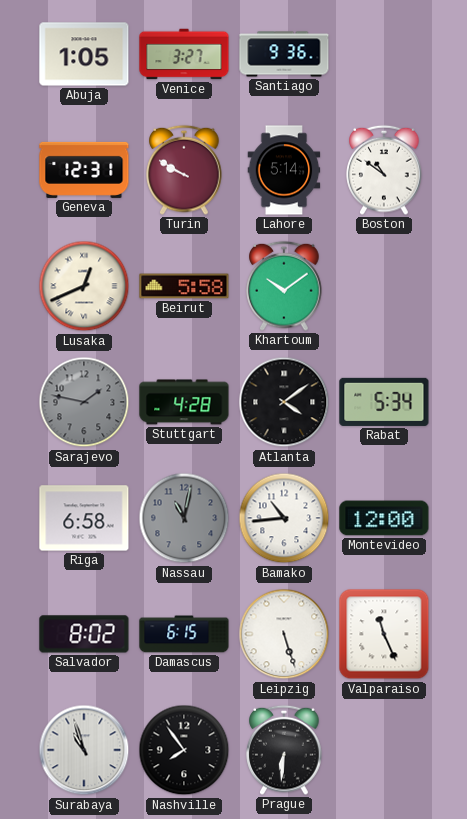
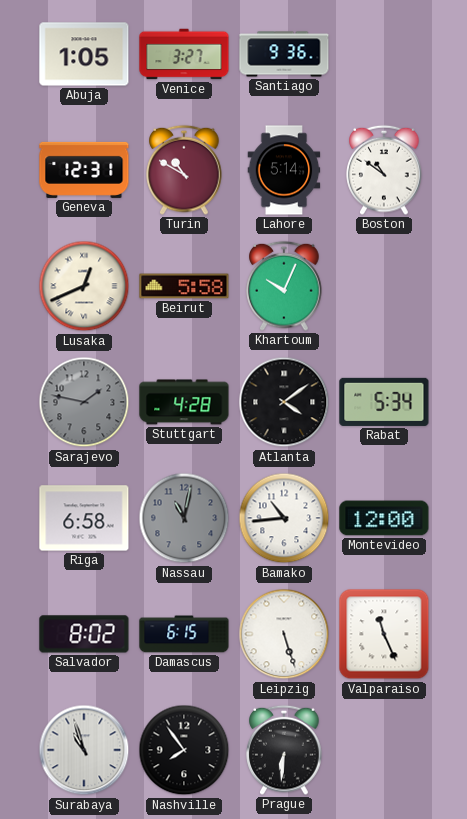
Turin: 9:50 -> 10:50 (184, 170)
Khartoum: 10:09 -> 10:04 (284, 286)
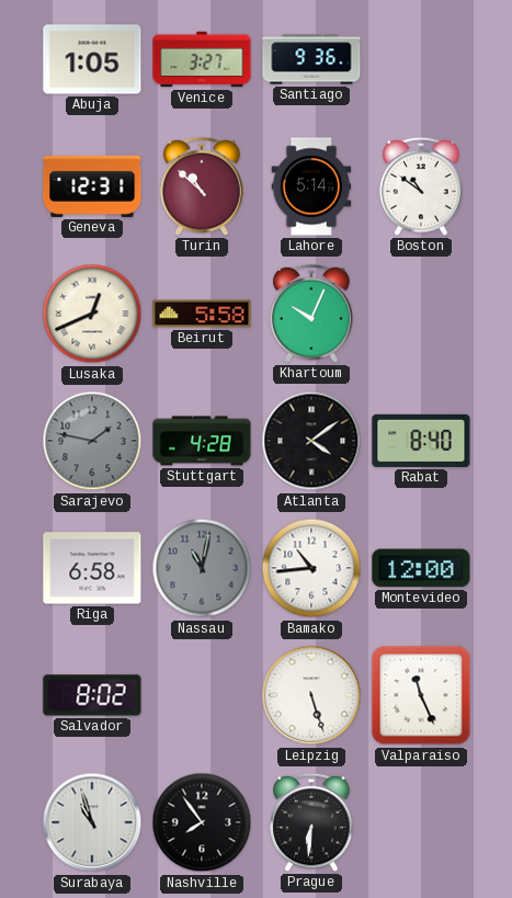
Turin: 10:50 -> 10:52 (202, 186)
Rabat: 5:34 -> 8:40 (421, 441)
Damascus: 6:15 -> none (184, 634)
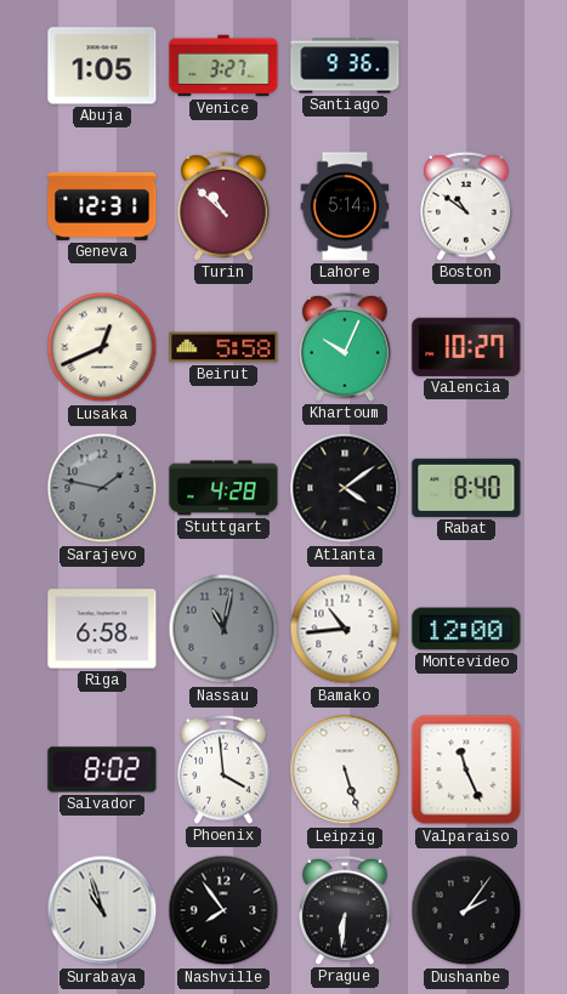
Valencia: none -> 10:27 (466, 347)
Phoenix: none -> 3:59 (223, 769)
Dushanbe: none -> 2:06 (466, 910)
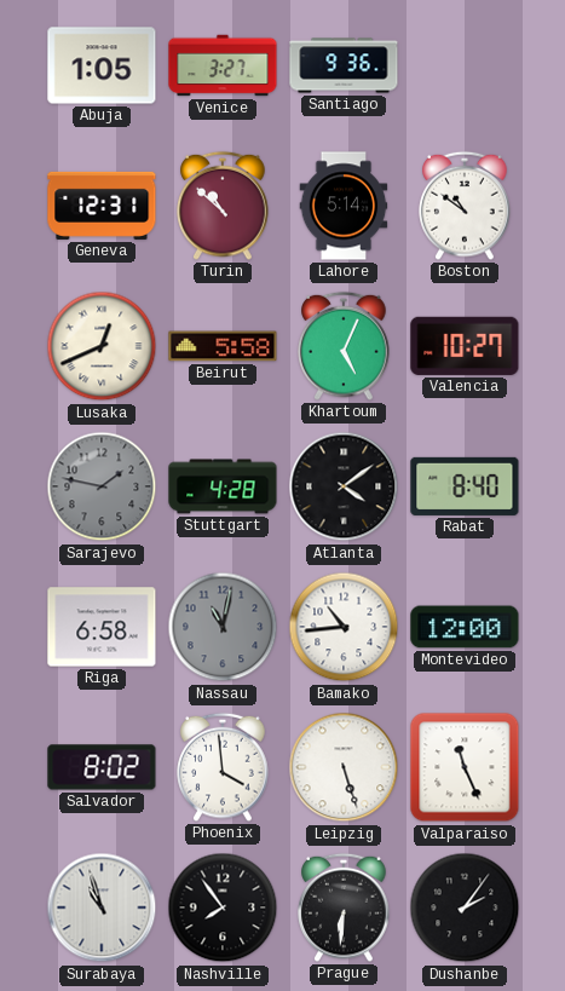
Khartoum: 10:04 -> 5:04 (344, 346)
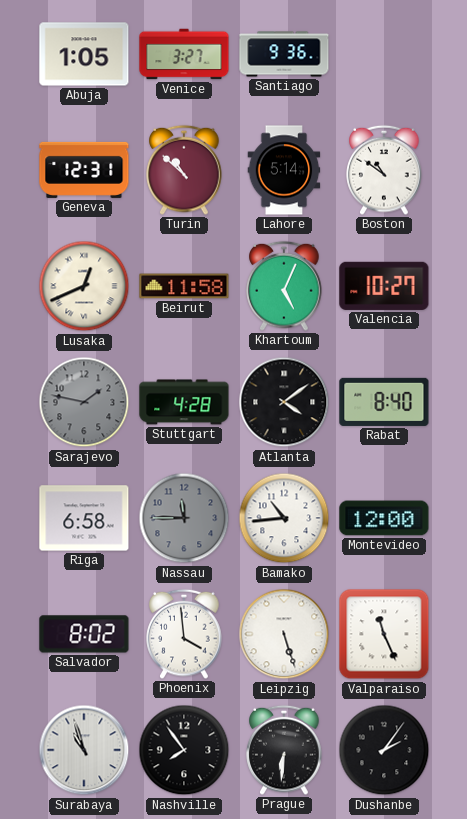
Beirut: 5:58 -> 11:58 (184, 286)
Nassau: 11:02 -> 11:45 (184, 518)
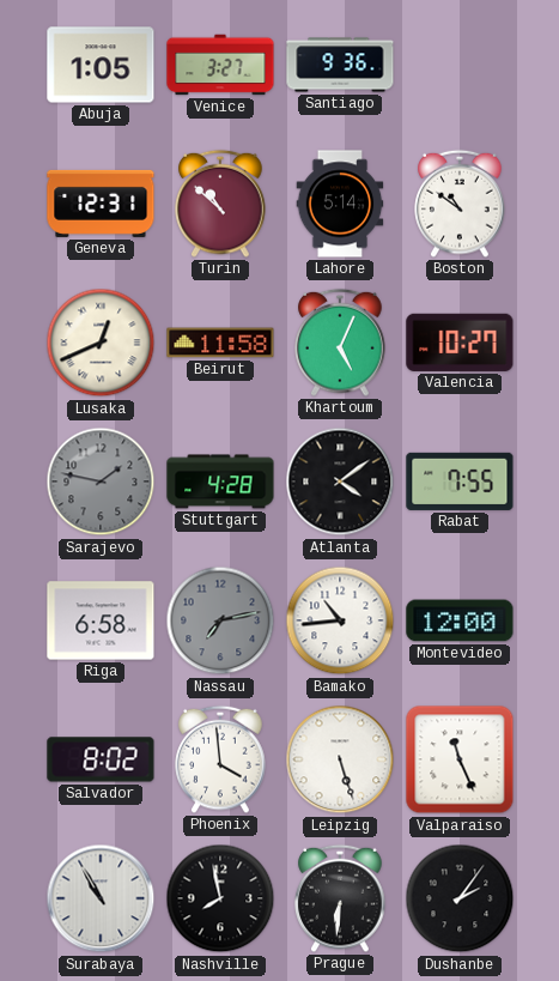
Rabat: 8:40 -> 7:55 (460, 482)
Nassau: 11:45 -> 7:13 (220, 620)
Surabaya: 10:57 -> 10:55 (101, 898)
Nashville: 7:54 -> 7:58 (220, 898)
